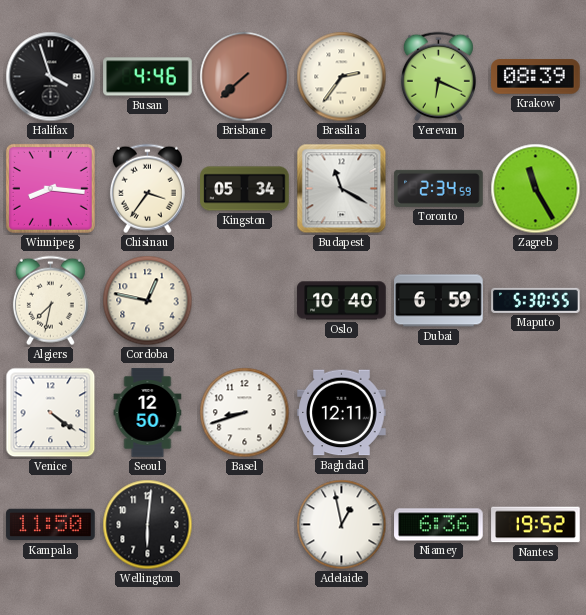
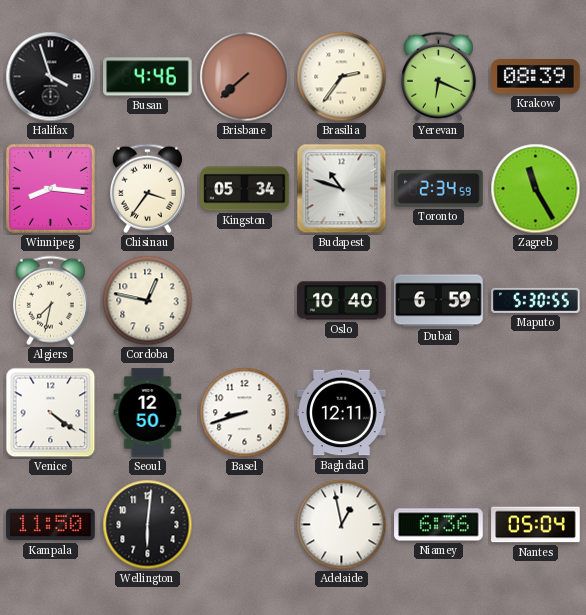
Budapest: 11:20 -> 10:48 (342, 189)
Nantes: 19:52 -> 05:04 (536, 525)
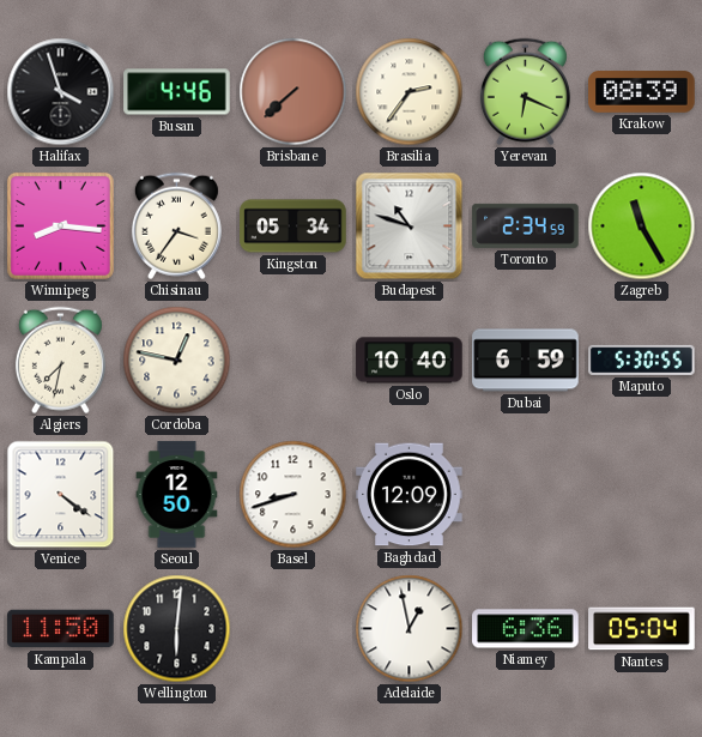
Baghdad: 12:11 -> 12:09 (410, 495)
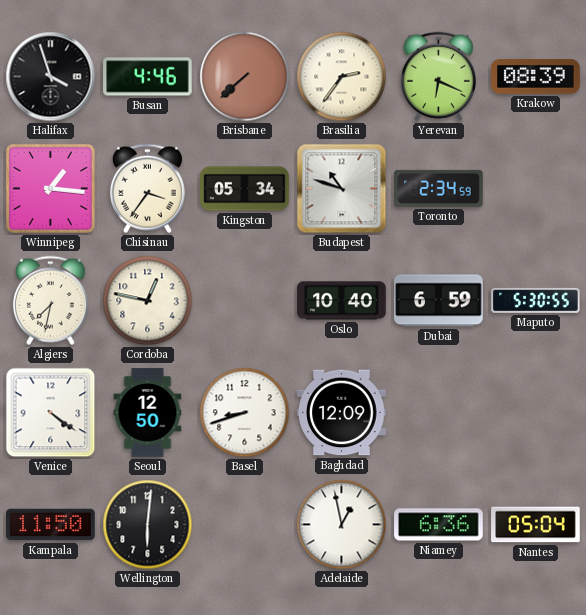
Winnipeg: 8:16 -> 1:16 (50, 188)
Zagreb: 11:25 -> none (642, 226)
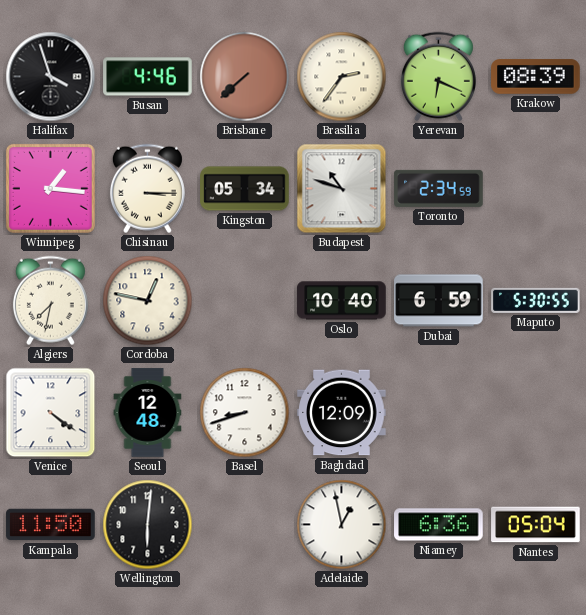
Chisinau: 3:36 -> 3:15 (147, 189)
Seoul: 12:50 -> 12:48 (148, 413)
